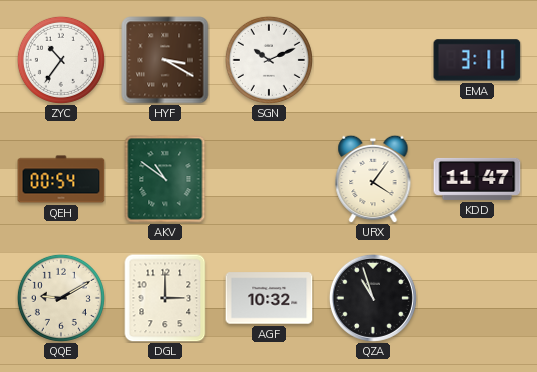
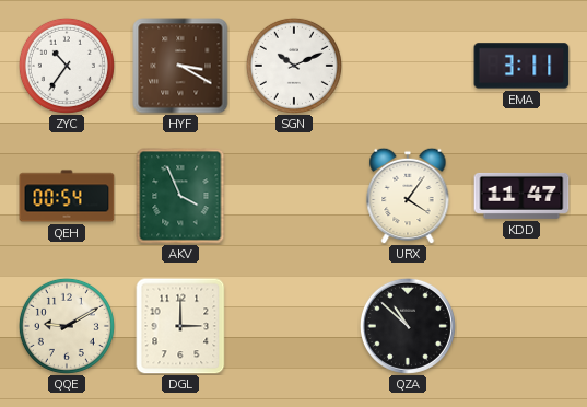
AKV: 10:51 -> 3:56 (180, 196)
AGF: 10:32 -> none (269, 298)
QZA: 10:57 -> 10:52 (408, 326)
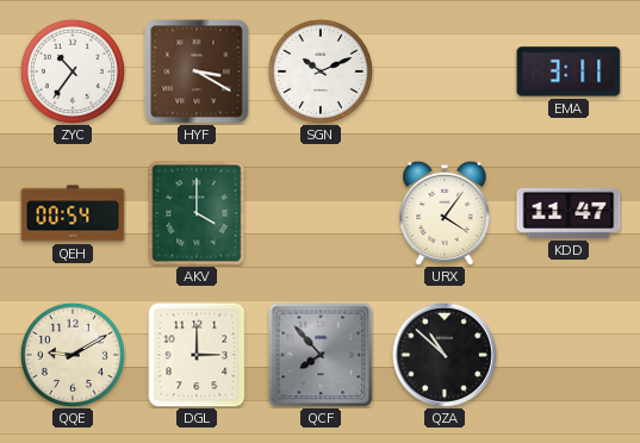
AKV: 3:56 -> 4:00 (197, 213)
QCF: none -> 7:53 (321, 355)
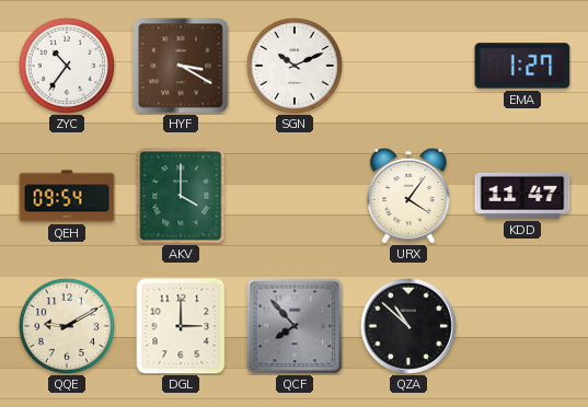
EMA: 3:11 -> 1:27 (522, 66)
QEH: 00:54 -> 09:54 (67, 196)
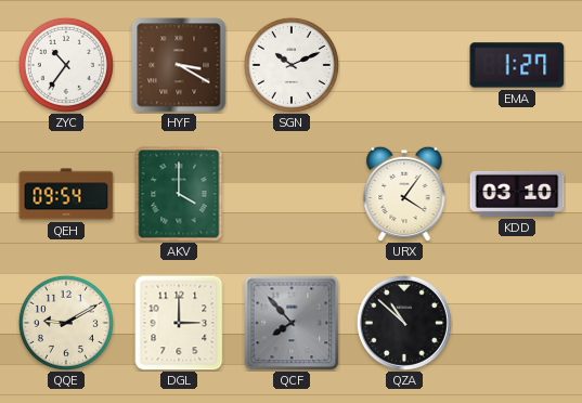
KDD: 11:47 -> 03:10 (517, 194)
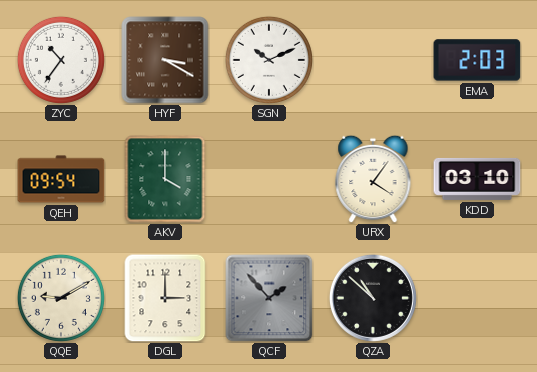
EMA: 1:27 -> 2:03 (477, 60)
QCF: 7:53 -> 1:53 (269, 298)
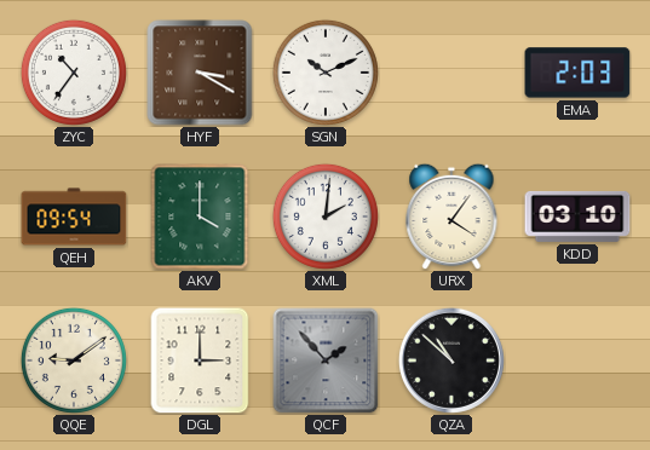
XML: none -> 2:01 (326, 217)
QQE: 9:10 -> 9:09 (74, 360)
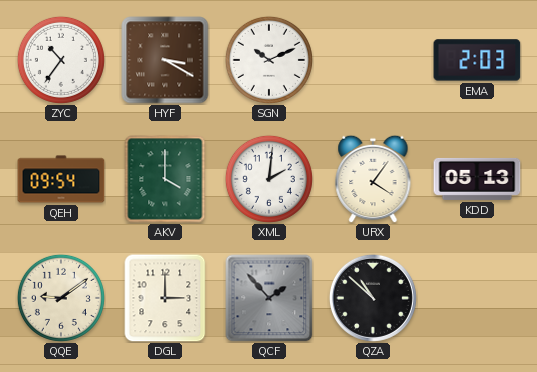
KDD: 03:10 -> 05:13 (477, 179)
